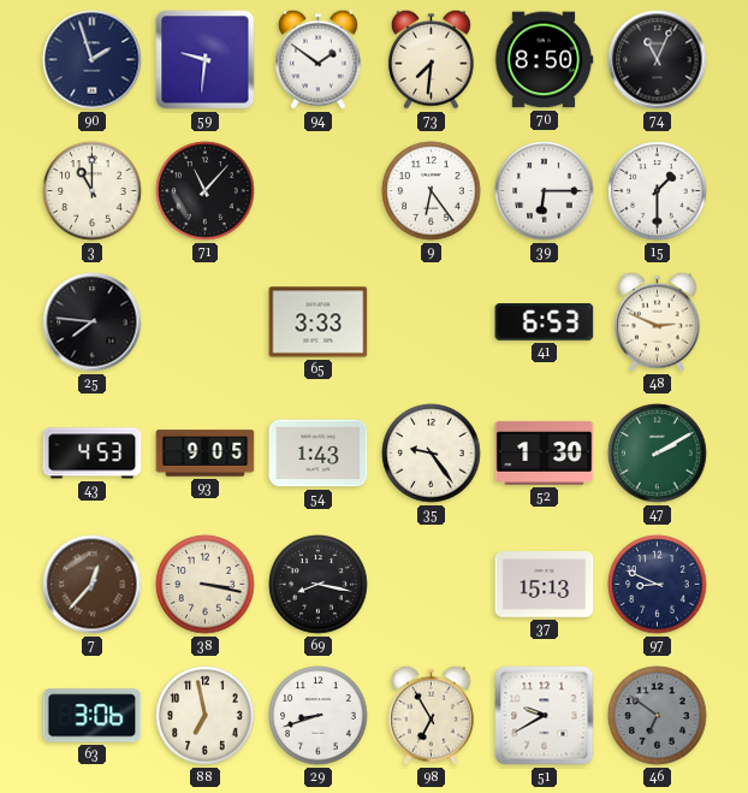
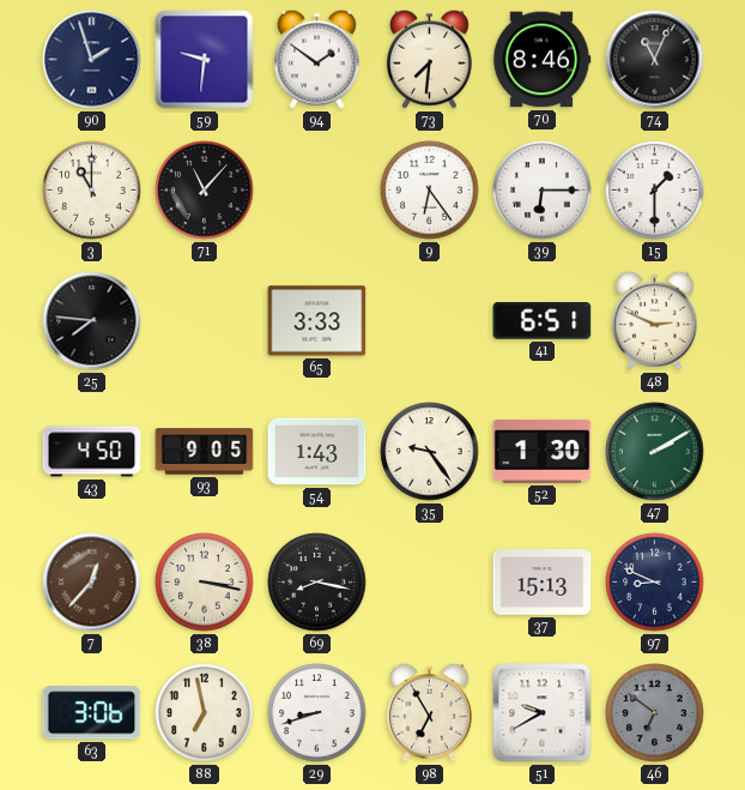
70: 8:50 -> 8:46 (541, 60)
41: 6:53 -> 6:51 (543, 321)
43: 4:53 -> 4:50 (92, 452)
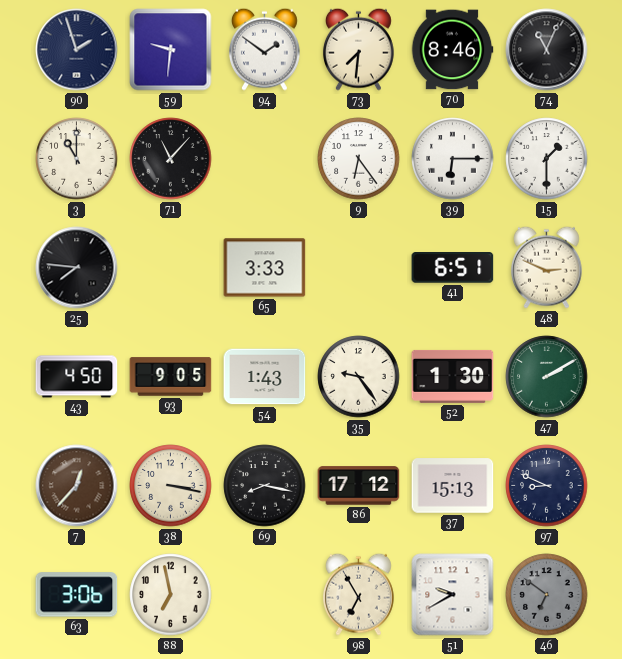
86: none -> 17:12 (359, 486)
29: 8:42 -> none (317, 713)
